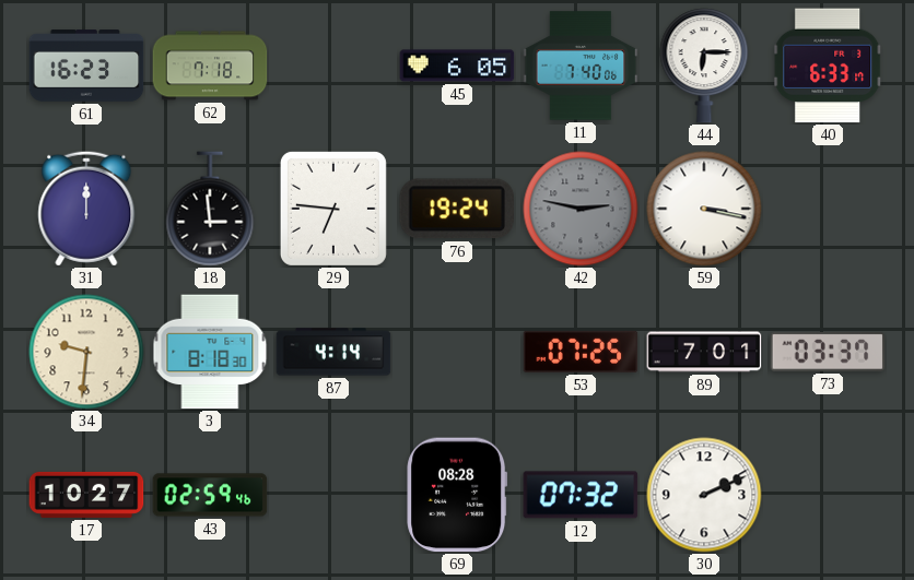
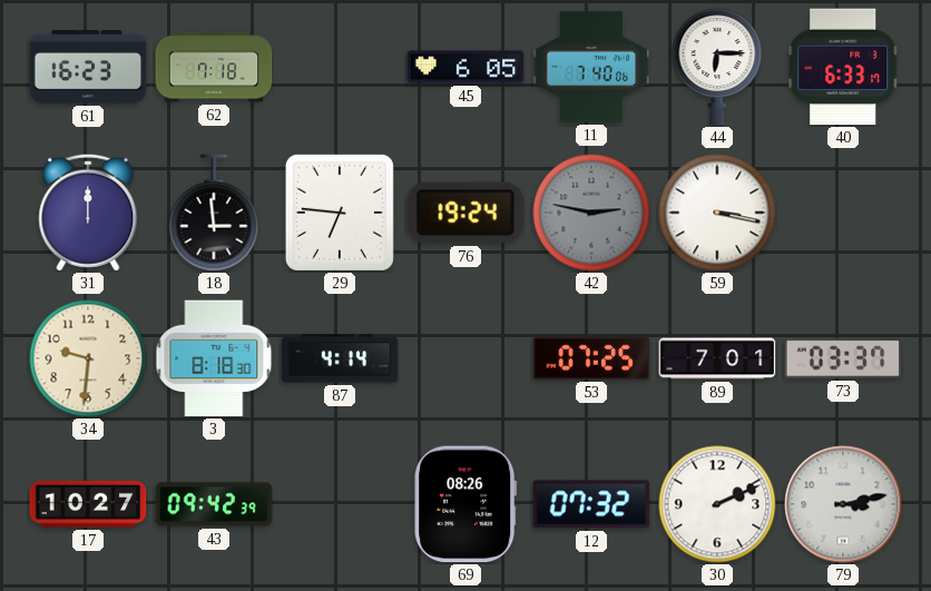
43: 02:59 -> 09:42 (214, 504)
69: 08:28 -> 08:26 (465, 504)
79: none -> 3:13 (843, 504)
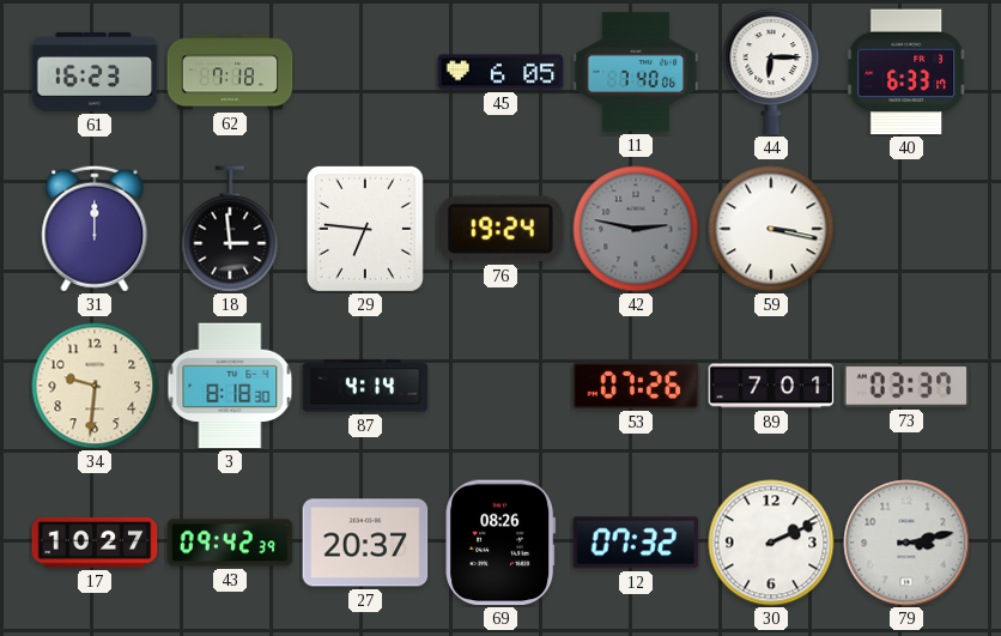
53: 07:25 -> 07:26 (636, 386)
27: none -> 20:37 (365, 543)
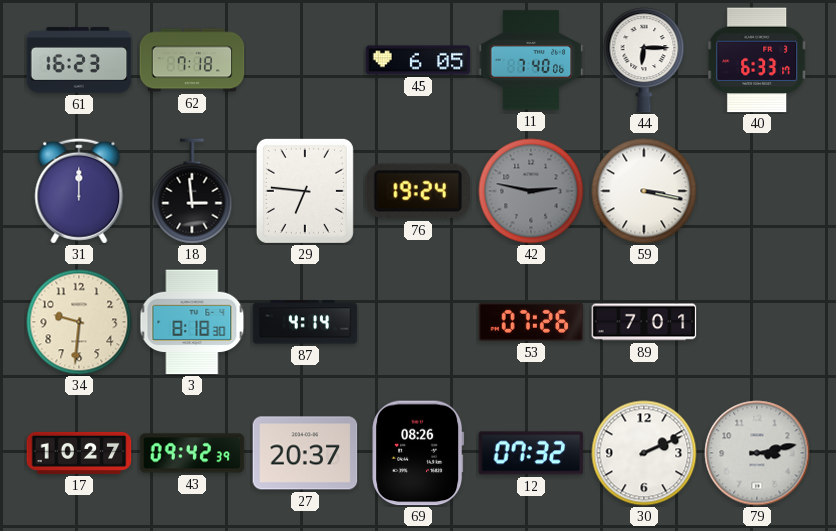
73: 03:37 -> none (906, 386)
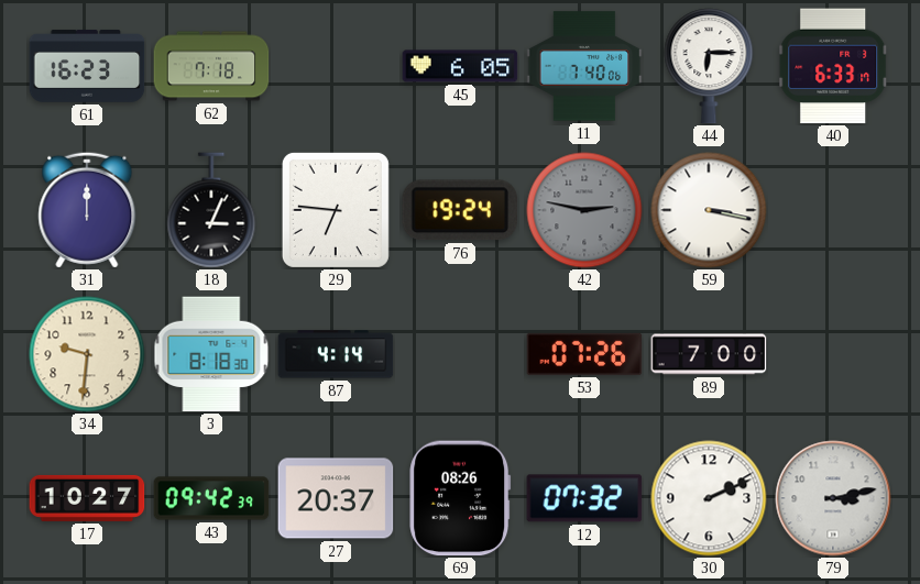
18: 2:59 -> 3:04 (211, 210)
89: 7:01 -> 7:00 (709, 354)
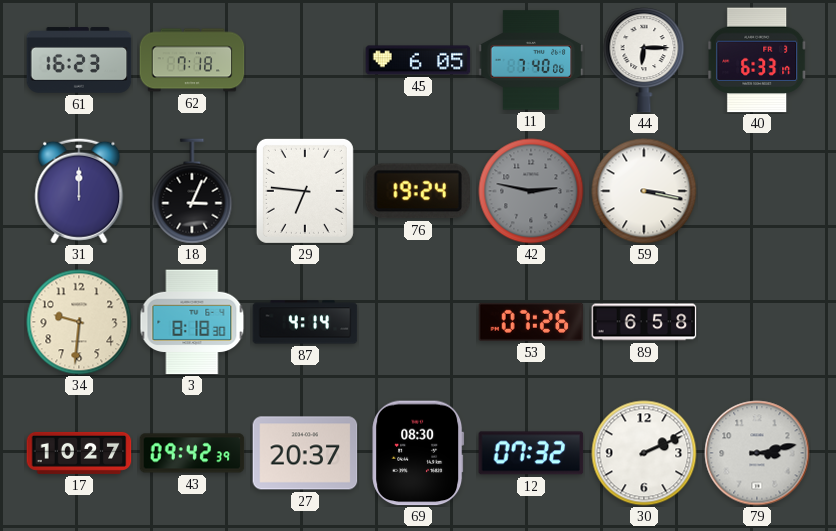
89: 7:00 -> 6:58 (644, 322)
69: 08:26 -> 08:30 (418, 453)
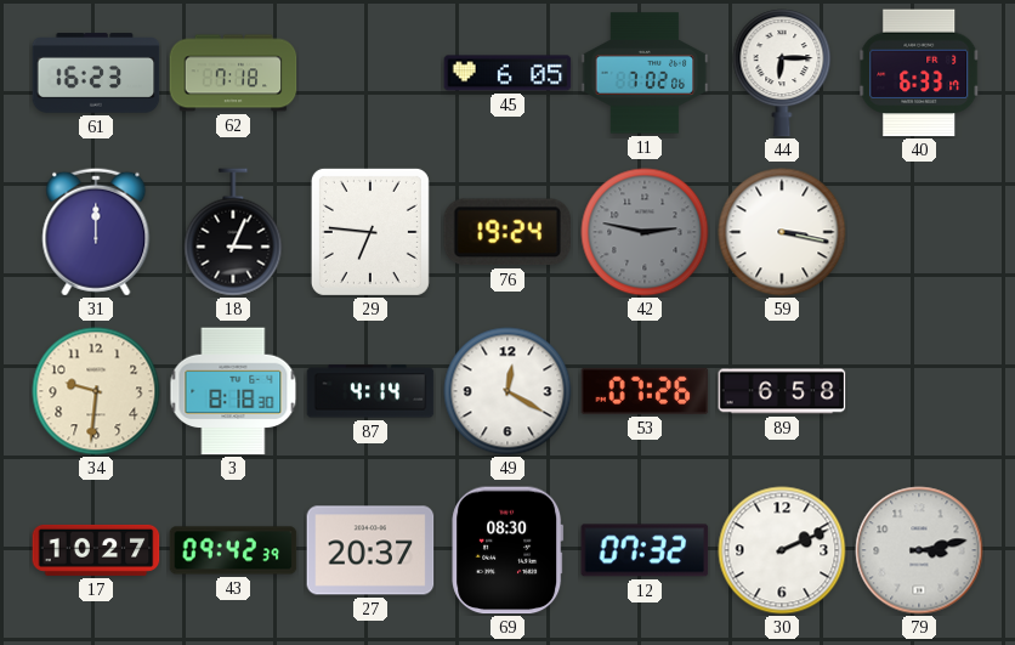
11: 7:40 -> 7:02 (645, 73)
49: none -> 12:20 (508, 391)
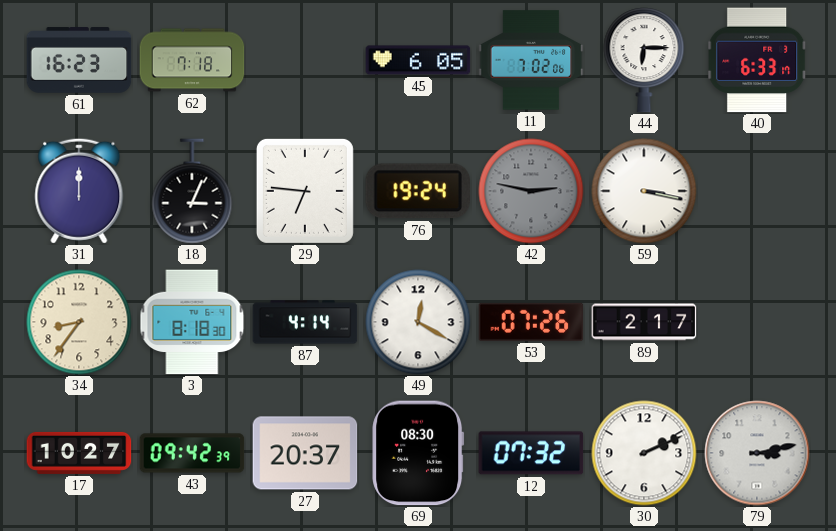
34: 9:31 -> 8:36 (79, 322)
89: 6:58 -> 2:17 (644, 322)
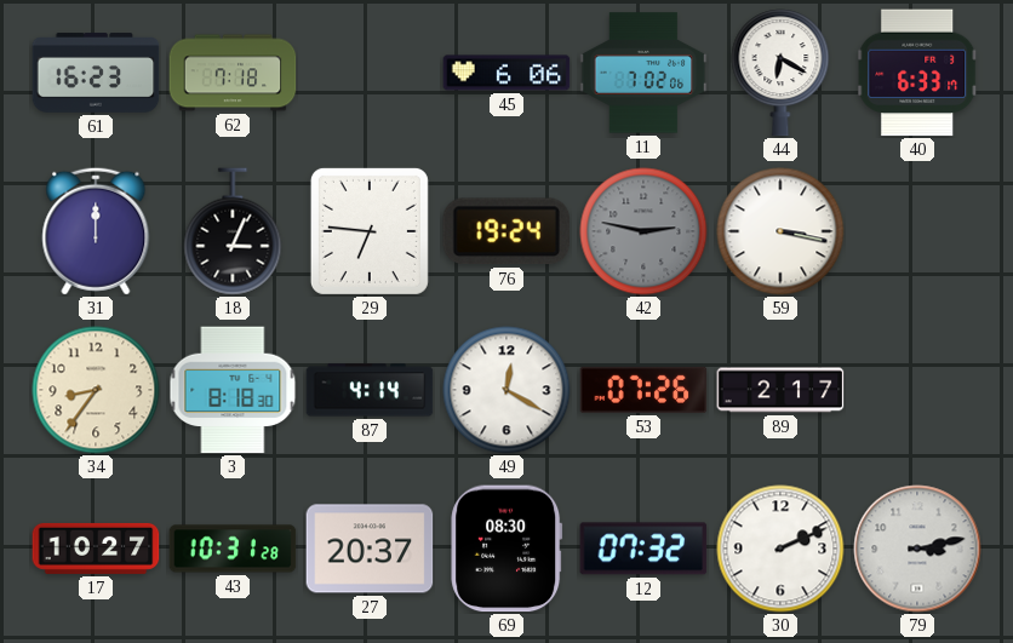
45: 6:05 -> 6:06 (506, 73)
44: 6:15 -> 6:20 (780, 73)
43: 09:42 -> 10:31 (233, 549)
